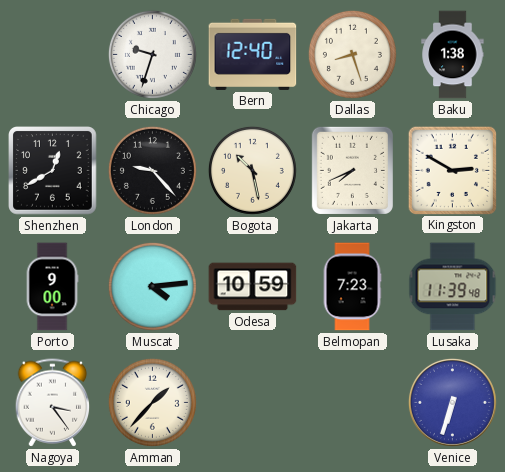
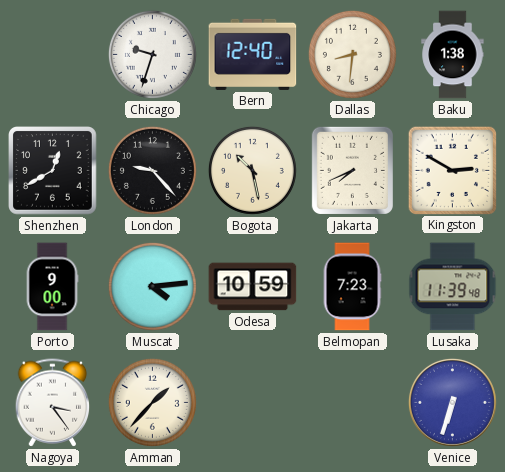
Dallas: 8:27 -> 8:31 (352, 54)
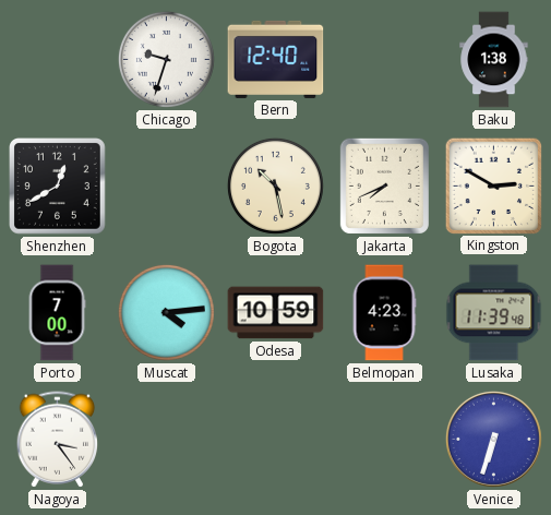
Dallas: 8:31 -> none (352, 54)
London: 9:23 -> none (152, 170)
Porto: 9:00 -> 7:00 (57, 313)
Belmopan: 7:23 -> 4:23 (384, 313)
Amman: 1:37 -> none (152, 402)
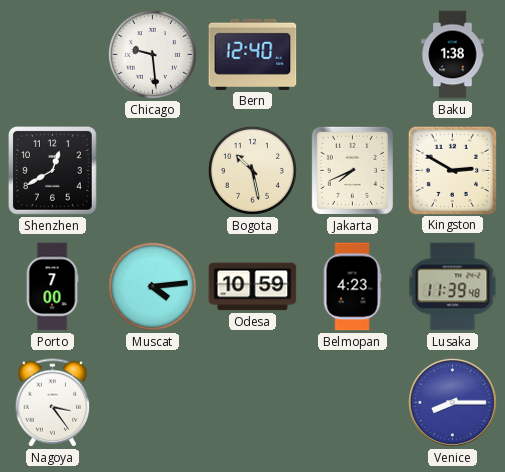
Chicago: 9:33 -> 9:29 (152, 54)
Venice: 6:33 -> 8:15 (452, 402)
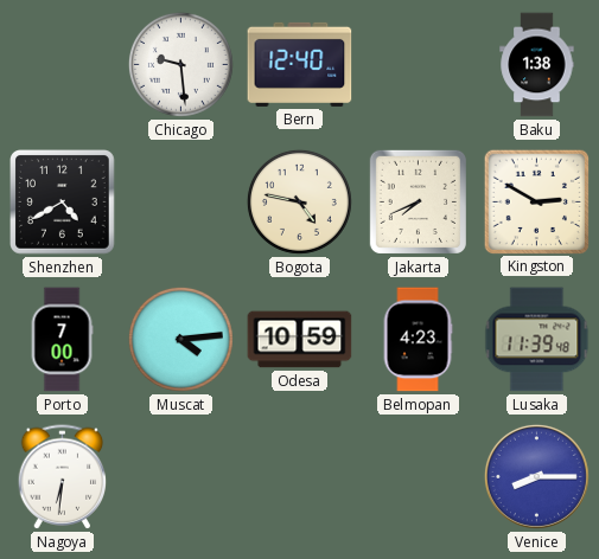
Shenzhen: 12:40 -> 4:40 (63, 203)
Bogota: 10:28 -> 4:47 (299, 201)
Nagoya: 3:24 -> 6:31 (63, 477)
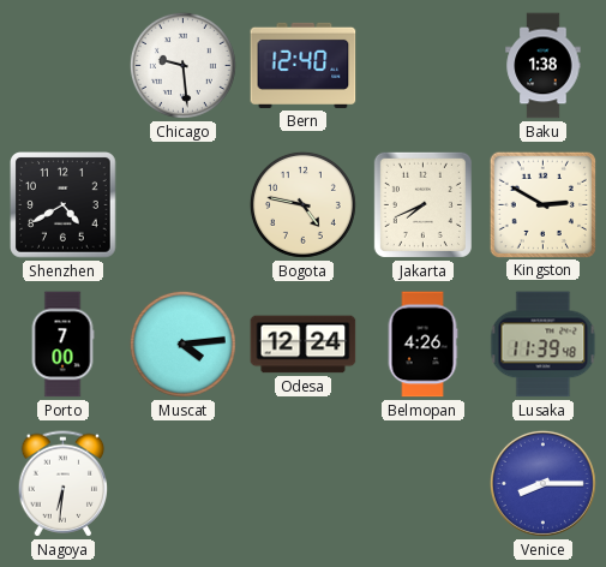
Odesa: 10:59 -> 12:24 (304, 345)
Belmopan: 4:23 -> 4:26 (422, 345)
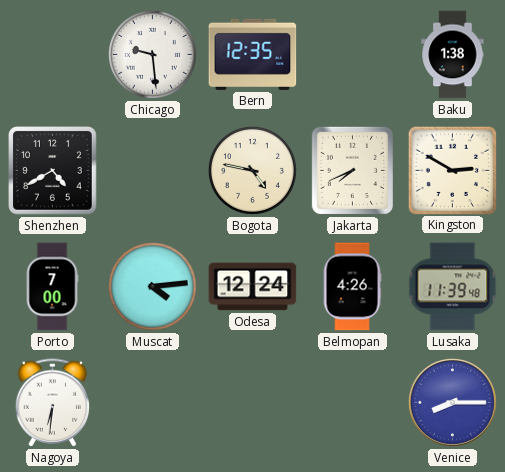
Bern: 12:40 -> 12:35 (253, 54)
